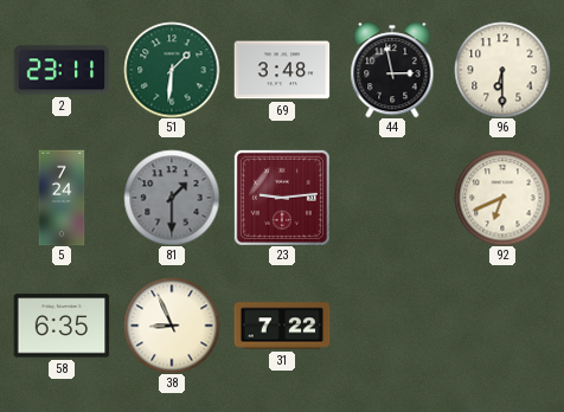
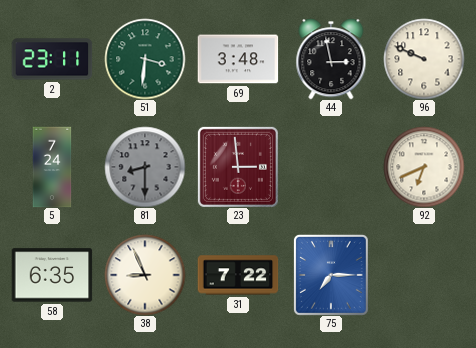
51: 1:31 -> 3:31 (145, 59)
96: 6:30 -> 9:49 (424, 59)
81: 1:30 -> 8:30 (145, 167)
23: 9:14 -> 2:59 (238, 167)
75: none -> 7:15 (331, 275)
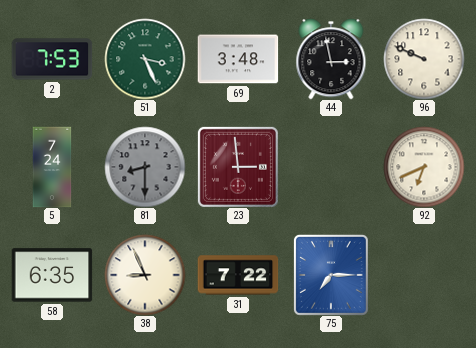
2: 23:11 -> 7:53 (52, 59)
51: 3:31 -> 3:26 (145, 59)
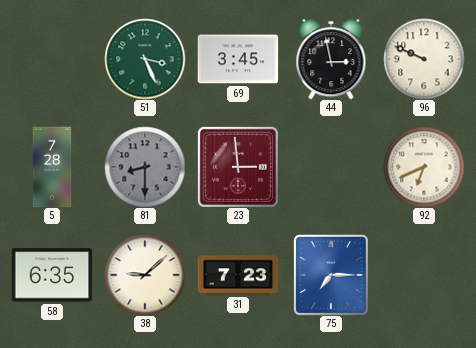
2: 7:53 -> none (52, 59)
69: 3:48 -> 3:45 (238, 59)
5: 7:24 -> 7:28 (52, 167)
38: 8:56 -> 9:08 (145, 275)
31: 7:22 -> 7:23 (238, 275)
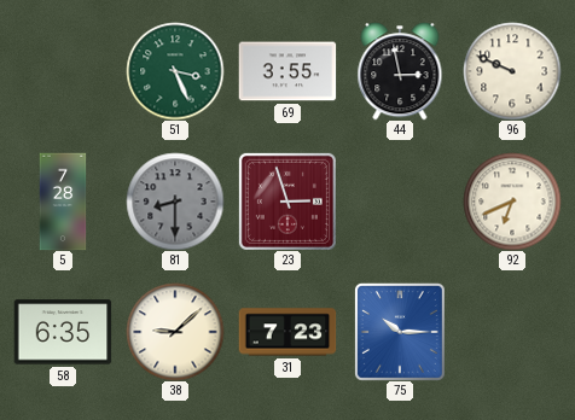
69: 3:45 -> 3:55 (287, 71)
23: 2:59 -> 2:57 (287, 202)
75: 7:15 -> 10:15 (400, 332)
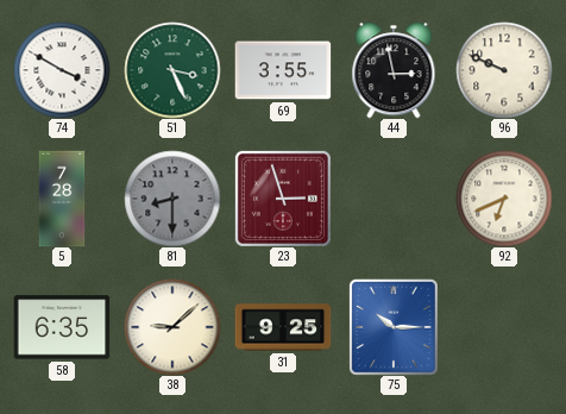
74: none -> 3:50 (62, 70)
31: 7:23 -> 9:25 (283, 327)
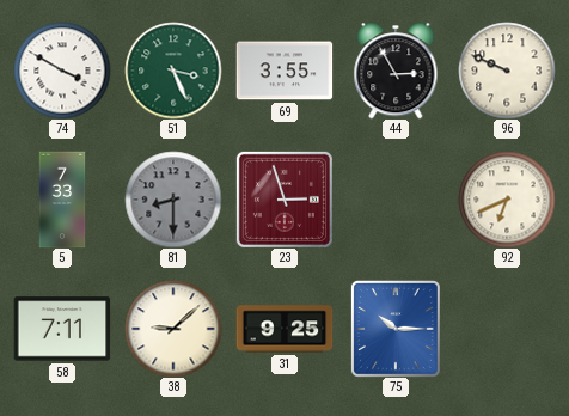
44: 2:58 -> 2:55 (396, 71)
5: 7:28 -> 7:33 (62, 200)
58: 6:35 -> 7:11 (62, 329)
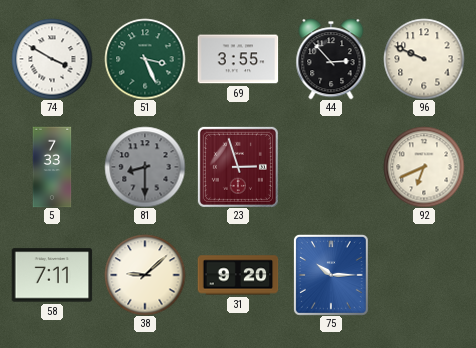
44: 2:55 -> 2:53 (331, 59)
31: 9:25 -> 9:20 (238, 275)
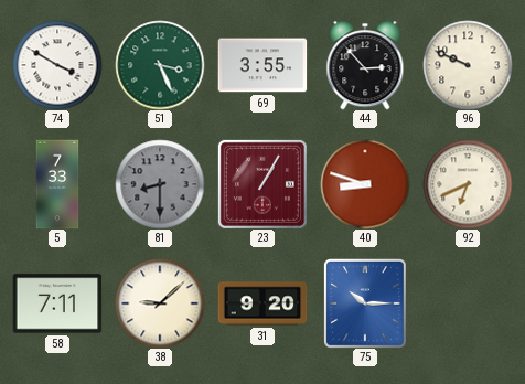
23: 2:57 -> 1:05 (262, 184)
40: none -> 8:48 (365, 184)
